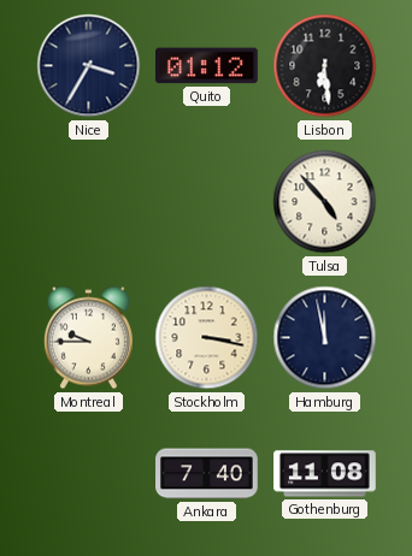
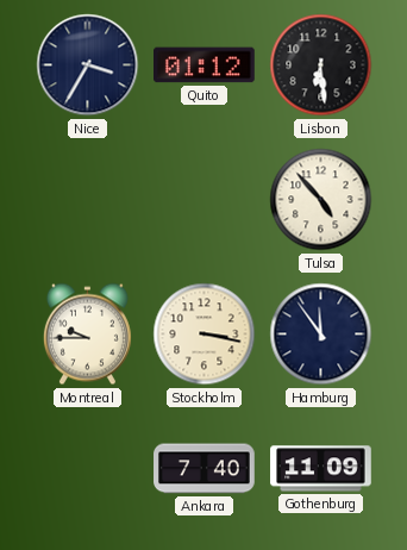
Hamburg: 11:58 -> 11:54 (321, 335)
Gothenburg: 11:08 -> 11:09 (321, 469)
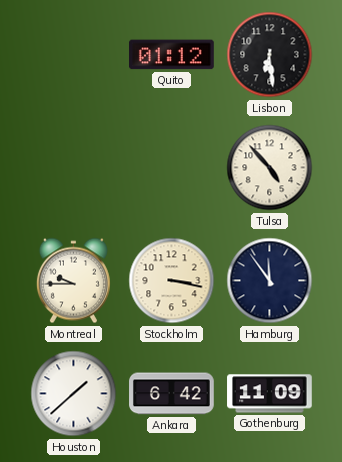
Nice: 3:35 -> none (88, 65)
Houston: none -> 1:38 (74, 394)
Ankara: 7:40 -> 6:42 (172, 394)
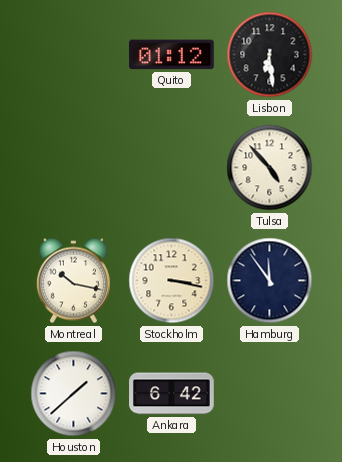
Montreal: 9:45 -> 10:17 (73, 281)
Gothenburg: 11:09 -> none (270, 394)
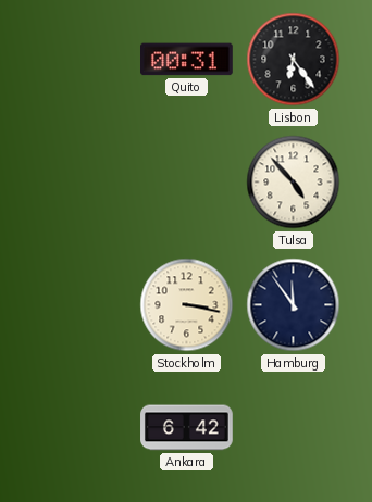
Quito: 01:12 -> 00:31 (187, 60)
Lisbon: 6:29 -> 6:24 (294, 60)
Montreal: 10:17 -> none (73, 281)
Houston: 1:38 -> none (74, 394)
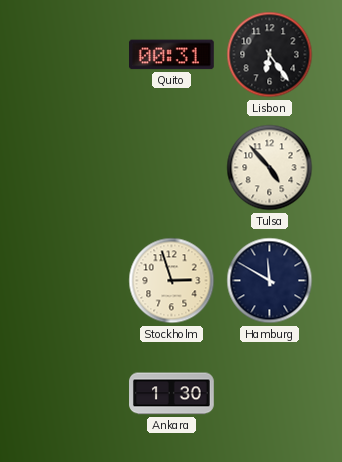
Stockholm: 3:17 -> 2:57 (172, 281)
Hamburg: 11:54 -> 11:50 (270, 281)
Ankara: 6:42 -> 1:30 (172, 394)
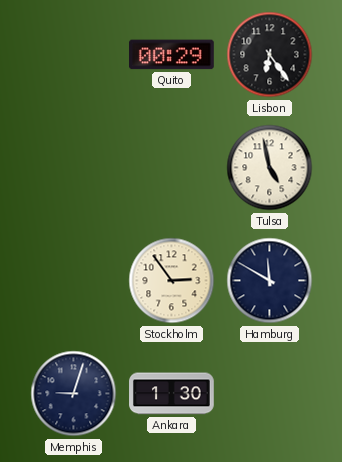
Quito: 00:31 -> 00:29 (172, 55)
Tulsa: 4:53 -> 4:58 (270, 168)
Stockholm: 2:57 -> 2:54 (172, 281)
Memphis: none -> 9:03 (74, 394)
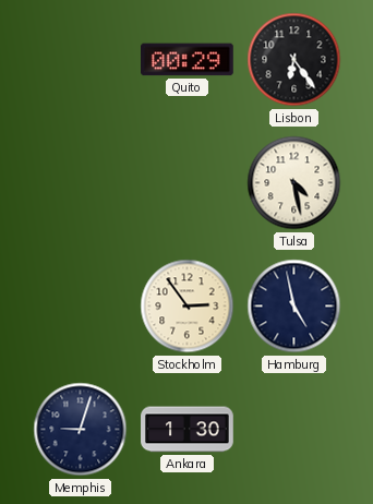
Tulsa: 4:58 -> 4:28 (294, 183)
Hamburg: 11:50 -> 4:58 (294, 307)
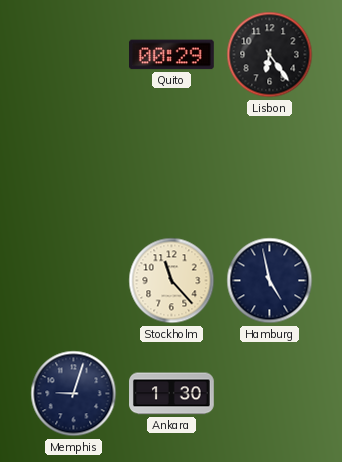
Tulsa: 4:28 -> none (294, 183)
Stockholm: 2:54 -> 11:23 (172, 281)
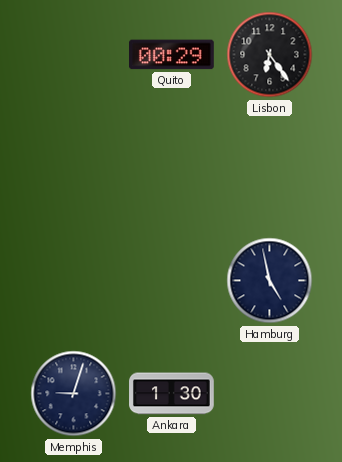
Stockholm: 11:23 -> none (172, 281)
